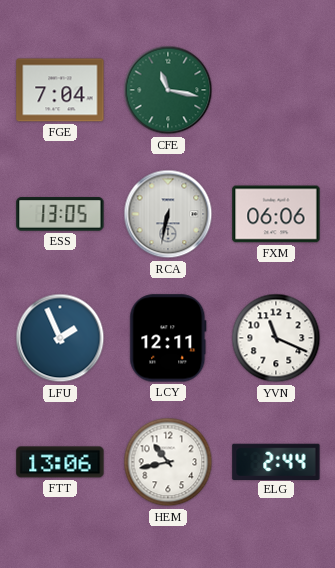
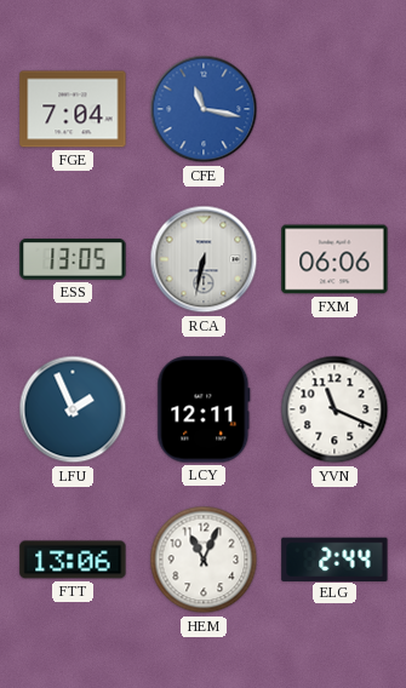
CFE dial: green -> blue (204, 109)
HEM: 10:43 -> 11:04 (204, 560)
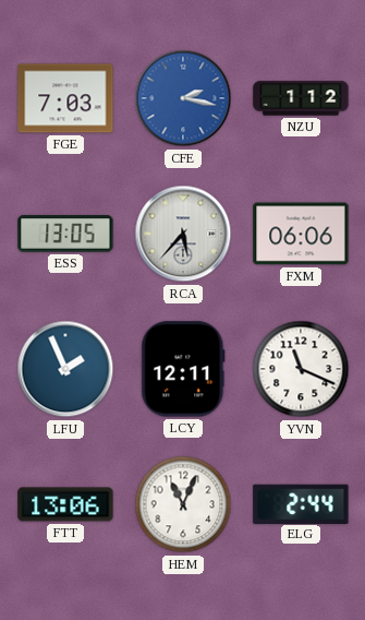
FGE: 7:04 -> 7:03 (65, 98)
CFE: 11:17 -> 2:17 (183, 98)
NZU: none -> 1:12 (301, 98)
RCA: 6:32 -> 5:37 (183, 234)
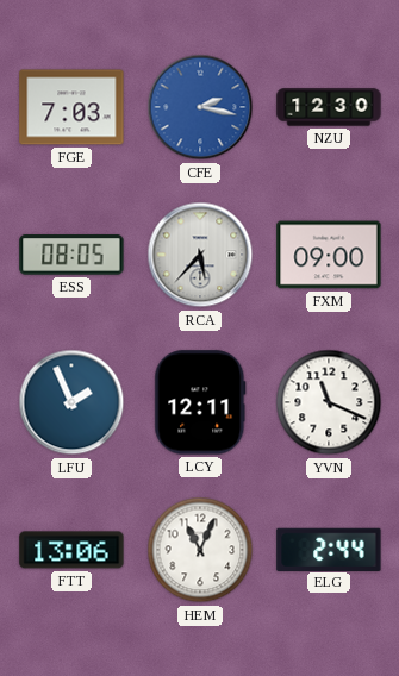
NZU: 1:12 -> 12:30 (329, 107)
ESS: 13:05 -> 08:05 (71, 255)
FXM: 06:06 -> 09:00 (329, 255)
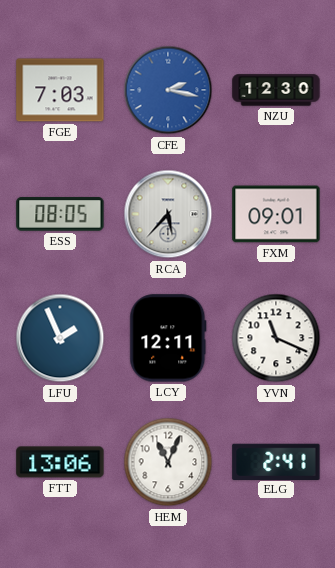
FXM: 09:00 -> 09:01 (276, 214)
ELG: 2:44 -> 2:41 (276, 461)
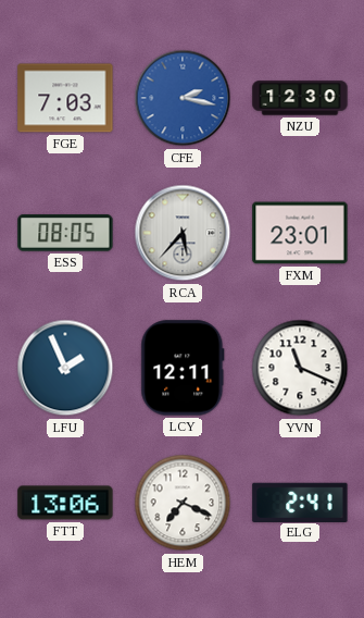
FXM: 09:01 -> 23:01 (300, 233)
HEM: 11:04 -> 7:19 (183, 503)
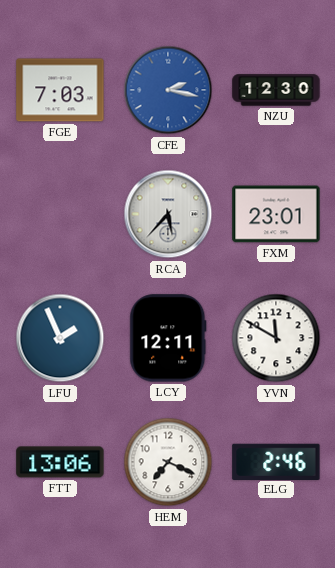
ESS: 08:05 -> none (65, 233)
YVN: 11:19 -> 11:50 (276, 338)
ELG: 2:41 -> 2:46 (276, 461)
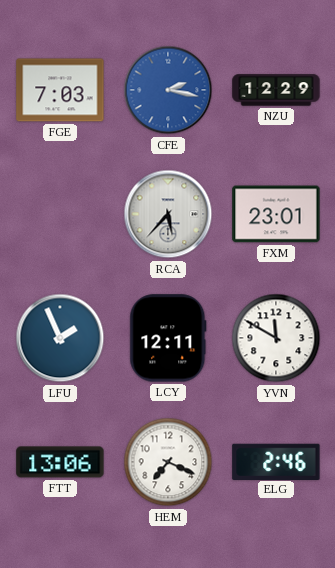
NZU: 12:30 -> 12:29 (276, 90)
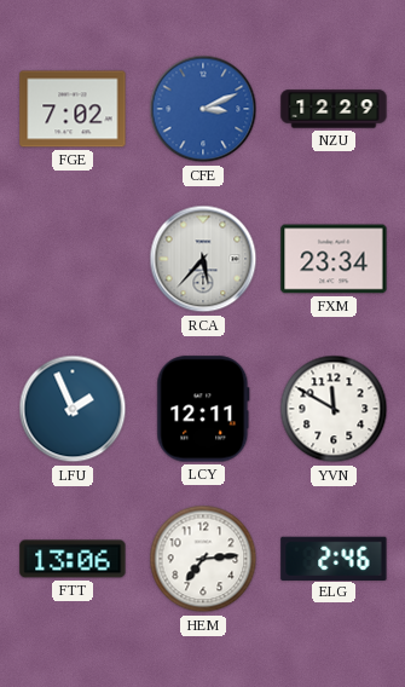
FGE: 7:03 -> 7:02 (73, 109)
CFE: 2:17 -> 3:11 (203, 109)
FXM: 23:01 -> 23:34 (334, 259)
HEM: 7:19 -> 7:14 (203, 559)
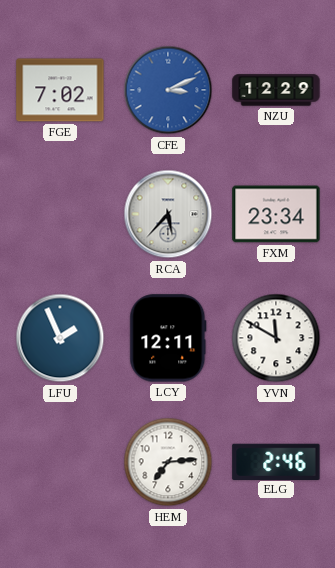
FTT: 13:06 -> none (73, 559)
